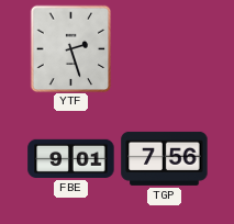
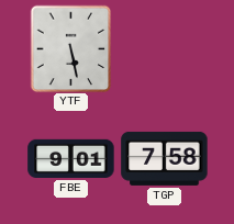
YTF: 2:27 -> 5:28 (71, 48)
TGP: 7:56 -> 7:58 (165, 158)
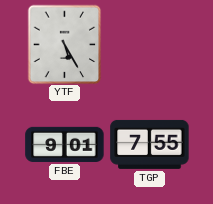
YTF: 5:28 -> 5:25 (65, 44)
TGP: 7:58 -> 7:55 (150, 144)
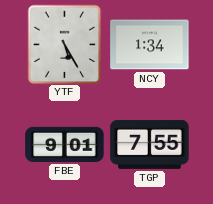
NCY: none -> 1:34 (150, 45)
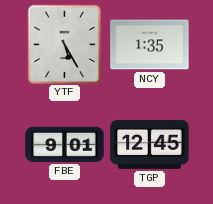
NCY: 1:34 -> 1:35 (150, 45)
TGP: 7:55 -> 12:45 (150, 144)
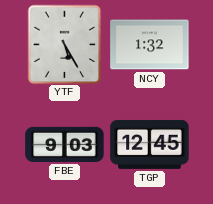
NCY: 1:35 -> 1:32 (150, 45)
FBE: 9:01 -> 9:03 (65, 144)
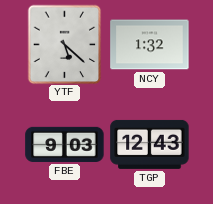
YTF: 5:25 -> 5:22 (65, 44)
TGP: 12:45 -> 12:43 (150, 144)
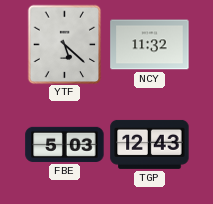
NCY: 1:32 -> 11:32 (150, 45)
FBE: 9:03 -> 5:03 (65, 144)
